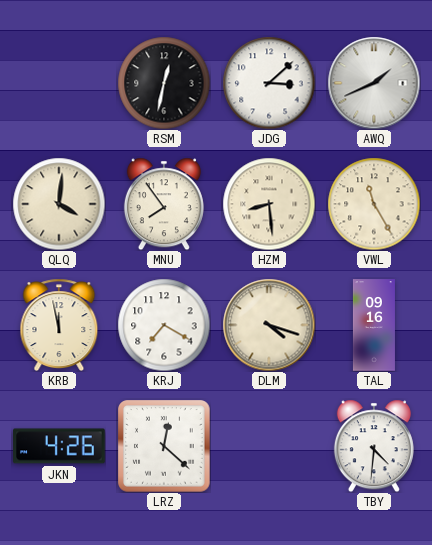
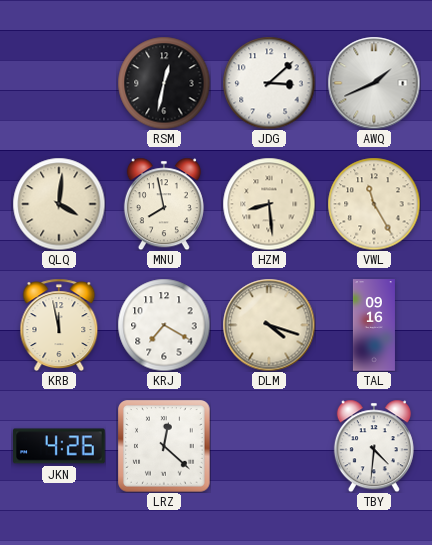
MNU: 7:54 -> 7:58 (164, 204)
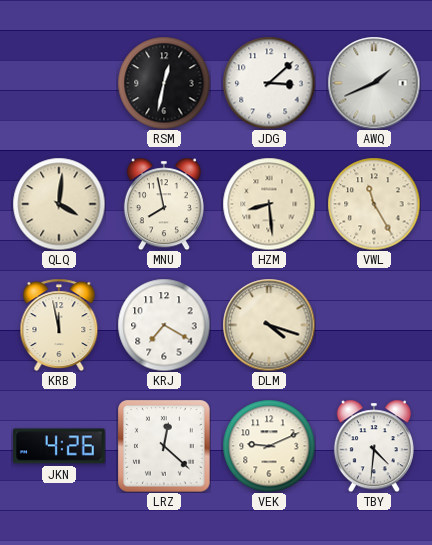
TAL: 09:16 -> none (374, 325)
VEK: none -> 9:11 (269, 446)
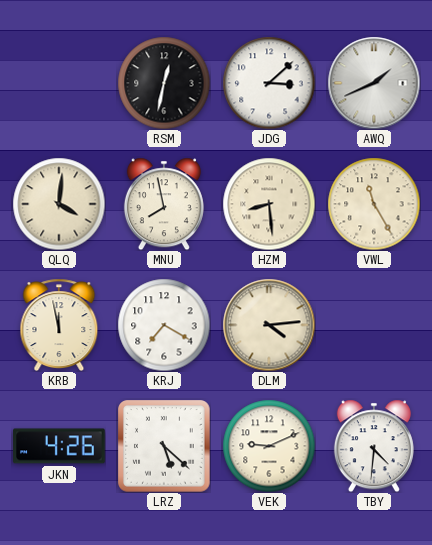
DLM: 4:18 -> 4:14 (269, 325)
LRZ: 12:22 -> 5:22 (165, 447)
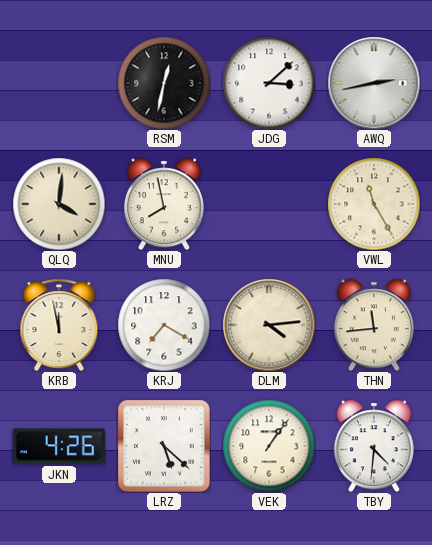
AWQ: 1:41 -> 2:43 (374, 83)
HZM: 8:29 -> none (269, 204)
THN: none -> 11:44 (374, 325)
VEK: 9:11 -> 1:06 (269, 446)
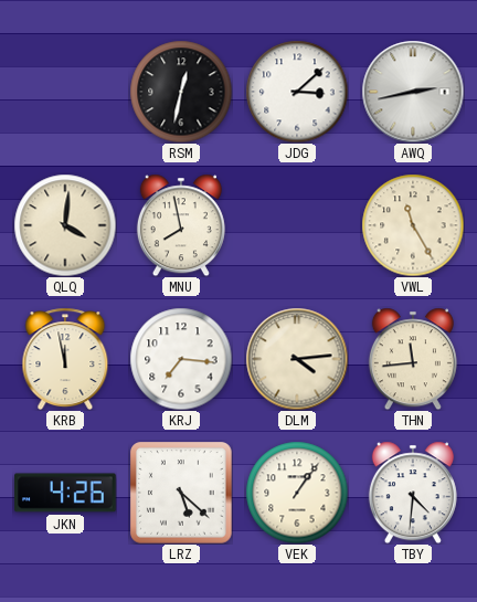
KRJ: 7:20 -> 7:16 (181, 359)
